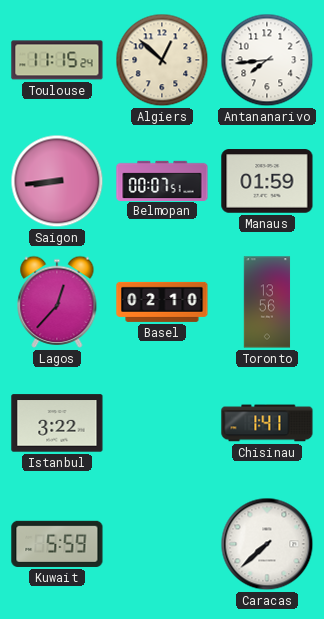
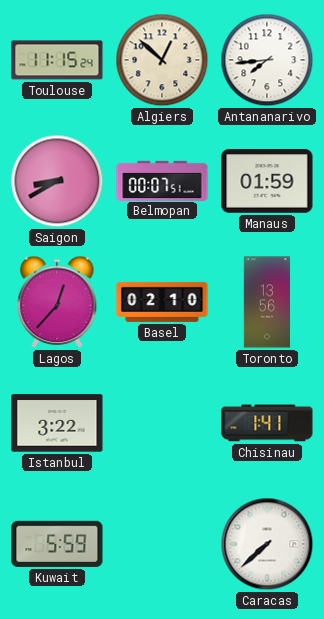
Saigon: 8:44 -> 8:40 (57, 181)
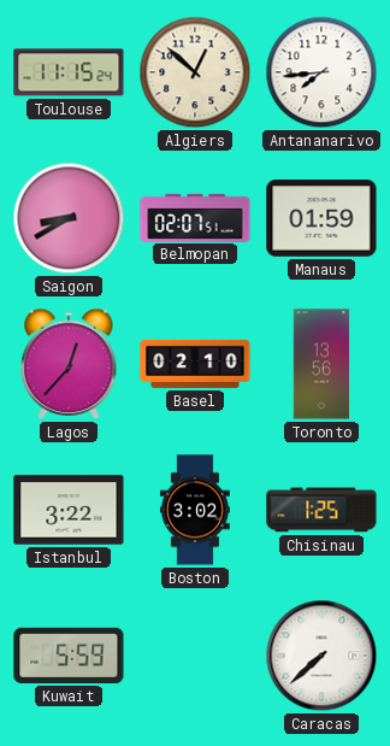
Belmopan: 00:07 -> 02:07 (195, 217)
Boston: none -> 3:02 (195, 510)
Chisinau: 1:41 -> 1:25 (321, 510)
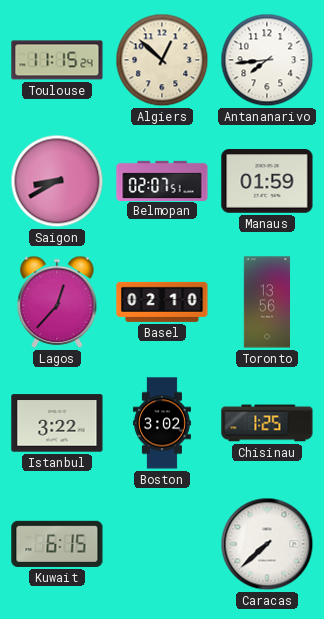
Kuwait: 5:59 -> 6:15 (57, 544)
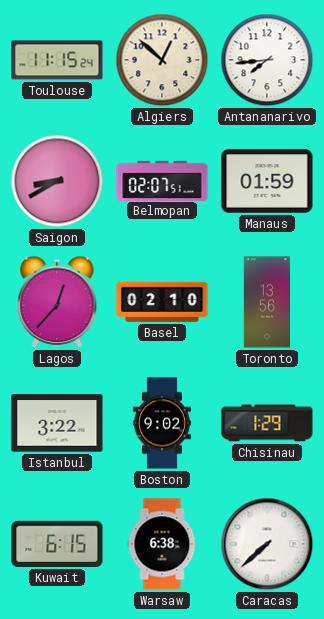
Boston: 3:02 -> 9:02 (162, 423)
Chisinau: 1:25 -> 1:29 (267, 423)
Warsaw: none -> 6:38 (162, 544)
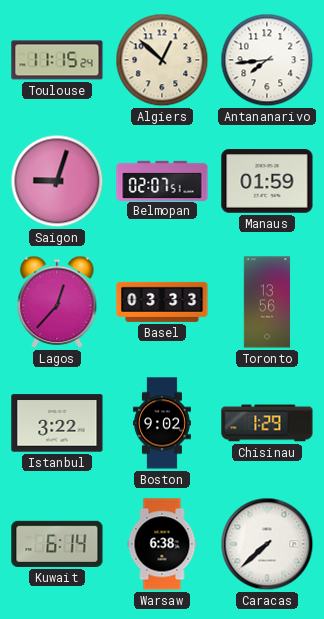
Saigon: 8:40 -> 9:03 (57, 181)
Basel: 02:10 -> 03:33 (162, 302)
Kuwait: 6:15 -> 6:14 (57, 544)
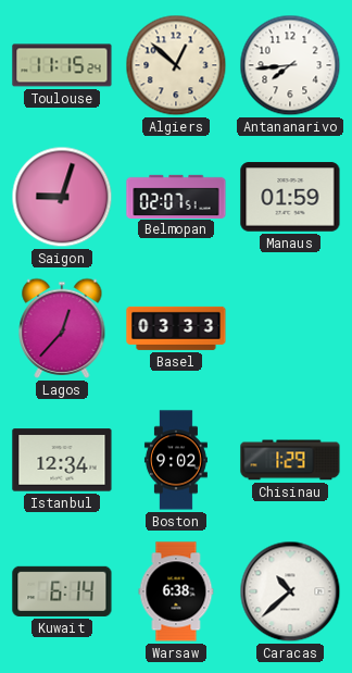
Toronto: 13:56 -> none (267, 302)
Istanbul: 3:22 -> 12:34 (62, 460)
Caracas: 7:38 -> 10:38 (290, 591)
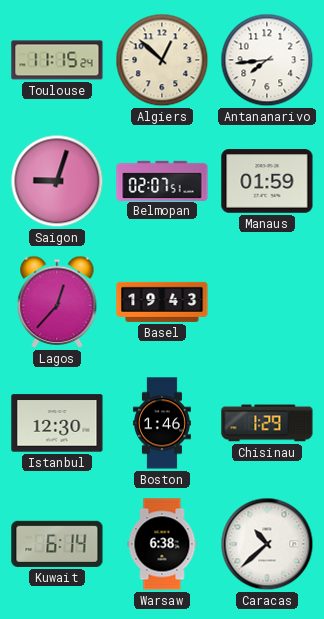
Basel: 03:33 -> 19:43 (162, 302)
Istanbul: 12:34 -> 12:30 (57, 423)
Boston: 9:02 -> 1:46 (162, 423)
